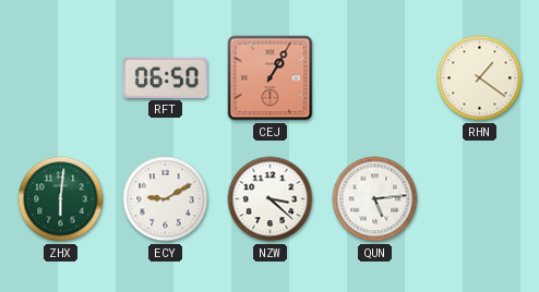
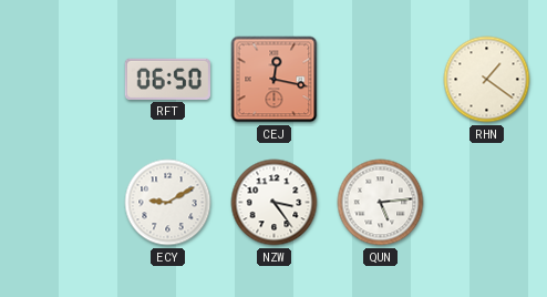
CEJ: 1:05 -> 12:17 (275, 80)
ZHX: 6:01 -> none (61, 199)
NZW: 3:22 -> 3:24 (275, 203)
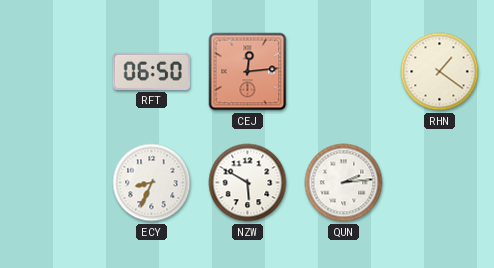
CEJ: 12:17 -> 12:14 (248, 72)
ECY: 9:10 -> 8:34 (152, 183)
NZW: 3:24 -> 5:50 (248, 183)
QUN: 5:14 -> 2:14 (344, 183)
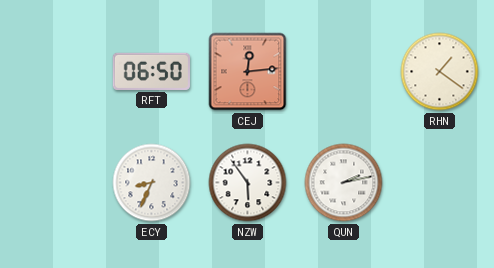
NZW: 5:50 -> 5:54 (248, 183)
QUN: 2:14 -> 2:13 (344, 183)
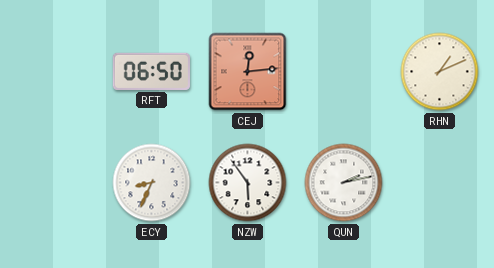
RHN: 1:21 -> 1:11 (440, 72)
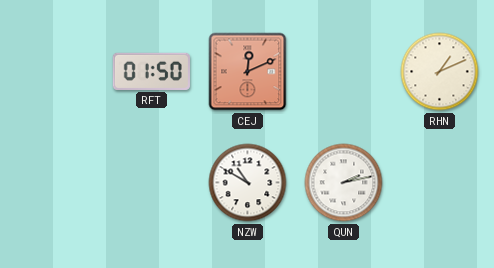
RFT: 06:50 -> 01:50 (151, 71)
CEJ: 12:14 -> 12:11 (248, 72)
ECY: 8:34 -> none (152, 183)
NZW: 5:54 -> 10:50 (248, 183)
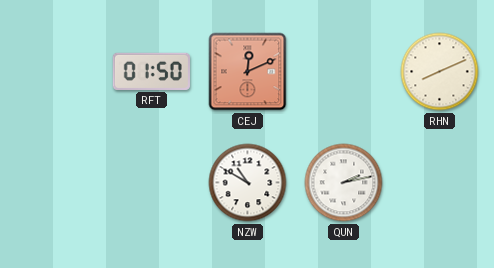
RHN: 1:11 -> 8:11 (440, 72)
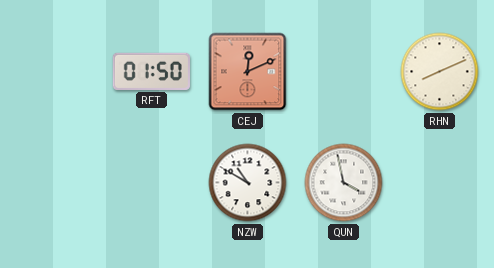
QUN: 2:13 -> 3:58 (344, 183)
